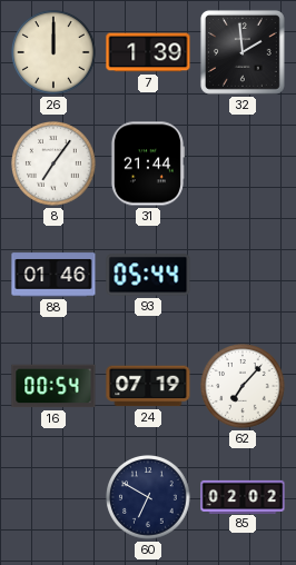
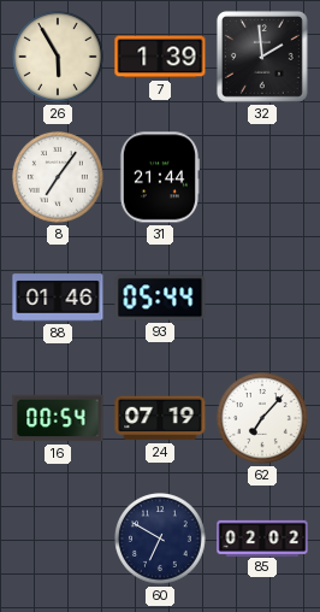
26: 12:00 -> 5:55 (59, 58)
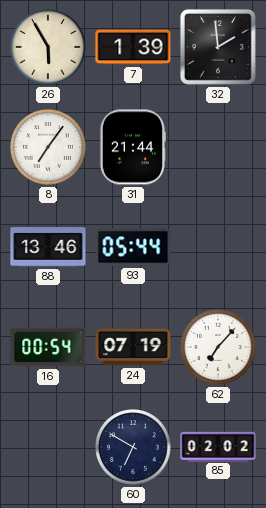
88: 01:46 -> 13:46 (48, 247)
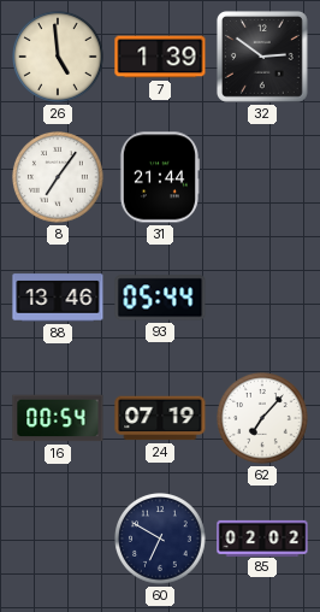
26: 5:55 -> 4:59 (59, 58)
32: 1:59 -> 2:51 (262, 57)
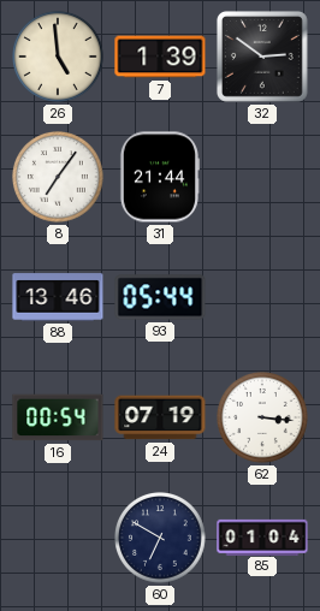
62: 7:07 -> 3:16 (263, 419)
85: 02:02 -> 01:04 (262, 536)
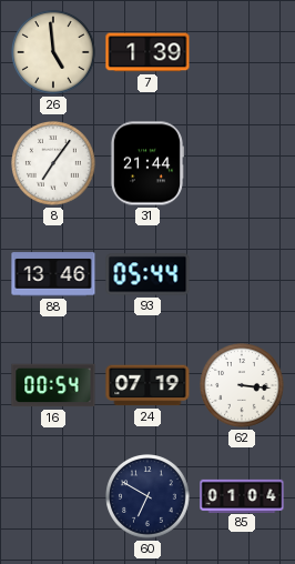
32: 2:51 -> none (262, 57)
